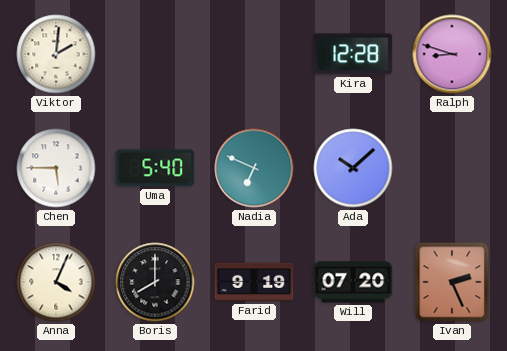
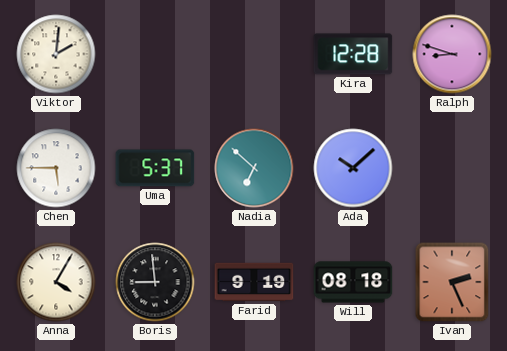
Uma: 5:40 -> 5:37 (155, 168)
Nadia: 6:49 -> 6:52 (254, 168)
Anna: 4:04 -> 4:05 (56, 282)
Boris: 8:00 -> 8:59 (155, 282)
Will: 07:20 -> 08:18 (353, 282)
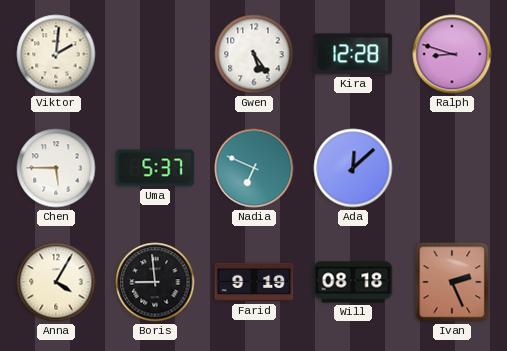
Gwen: none -> 5:24 (254, 54)
Nadia: 6:52 -> 6:49 (254, 168)
Ada: 10:08 -> 12:08 (353, 168)
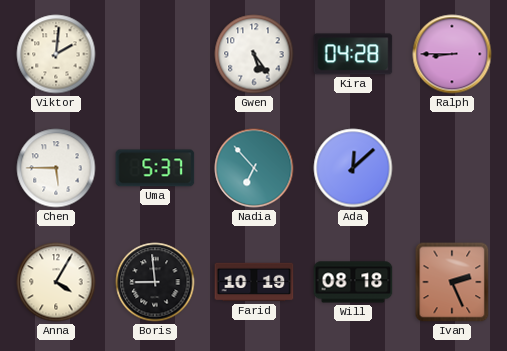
Kira: 12:28 -> 04:28 (353, 54)
Ralph: 8:48 -> 8:45 (452, 54)
Nadia: 6:49 -> 6:53 (254, 168)
Farid: 9:19 -> 10:19 (254, 282)
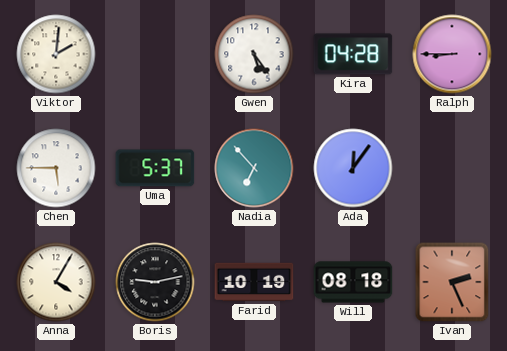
Ada: 12:08 -> 12:06 (353, 168)
Boris: 8:59 -> 9:13 (155, 282)
